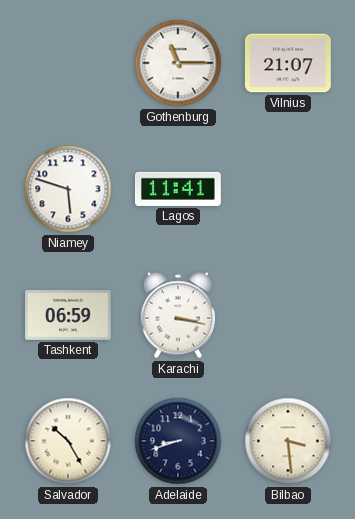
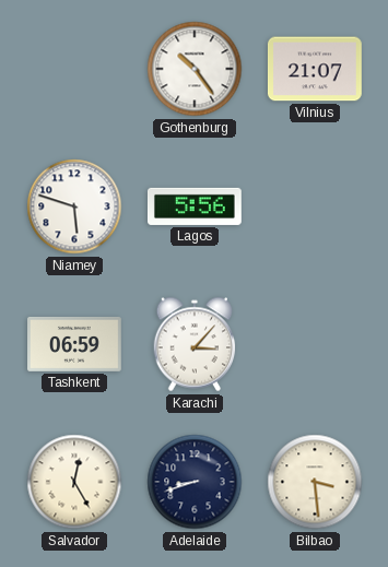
Gothenburg: 11:15 -> 10:24 (195, 69)
Lagos: 11:41 -> 5:56 (196, 206)
Karachi: 3:17 -> 3:07 (195, 344)
Salvador: 10:25 -> 12:25 (74, 482)
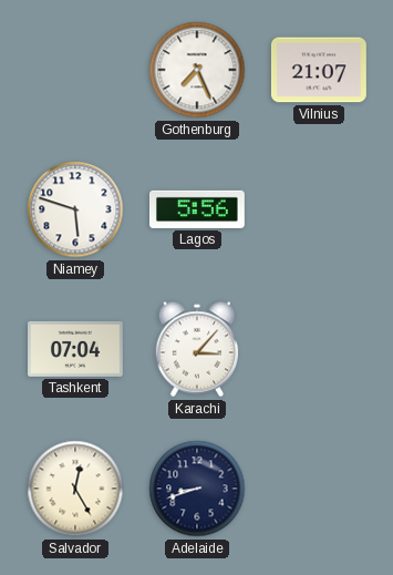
Gothenburg: 10:24 -> 7:26 (197, 70)
Tashkent: 06:59 -> 07:04 (76, 349)
Bilbao: 3:29 -> none (315, 482)
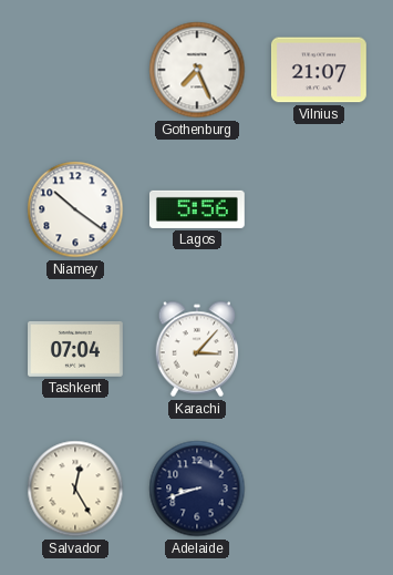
Niamey: 5:48 -> 10:21 (75, 209)
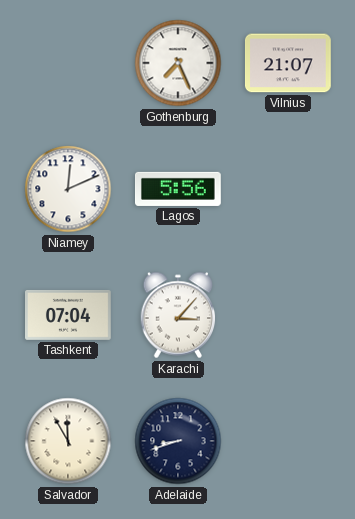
Niamey: 10:21 -> 12:11 (68, 189)
Salvador: 12:25 -> 11:55 (68, 441)
